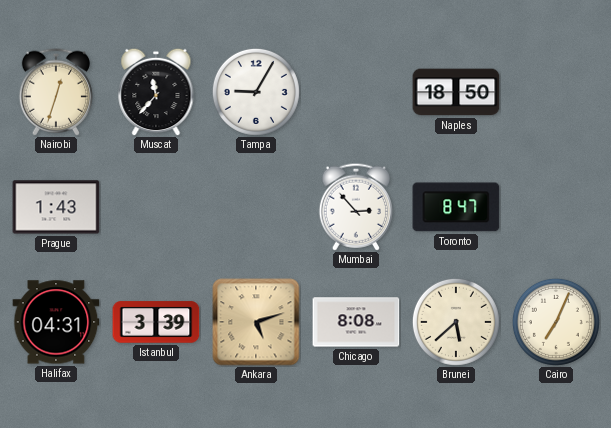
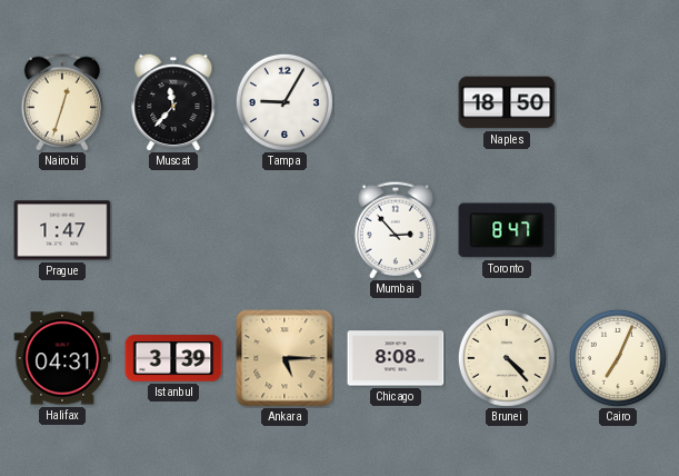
Prague: 1:43 -> 1:47 (62, 230)
Ankara: 5:12 -> 5:15 (284, 358)
Brunei: 5:38 -> 4:23 (507, 358)
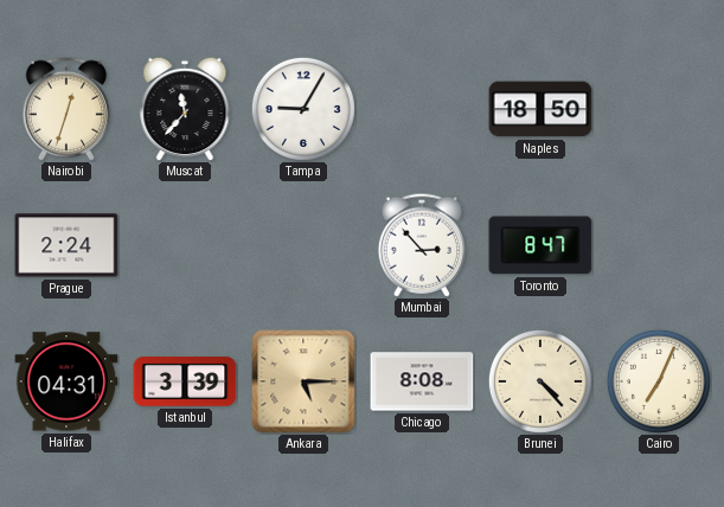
Prague: 1:47 -> 2:24 (66, 245)
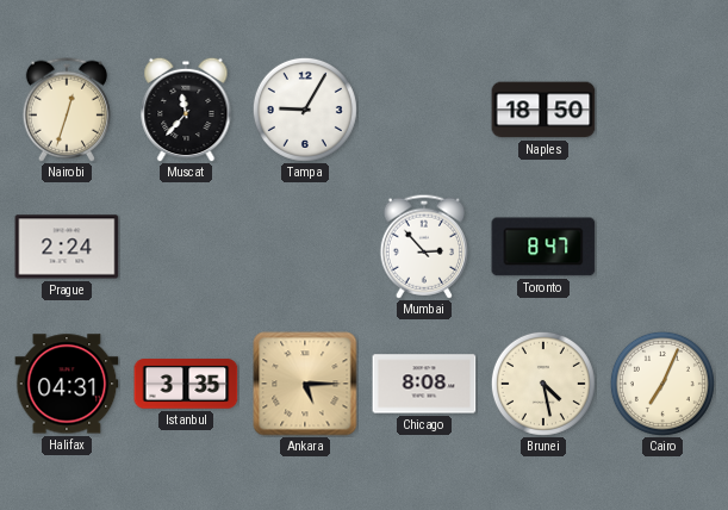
Istanbul: 3:39 -> 3:35 (186, 384)
Brunei: 4:23 -> 4:28 (543, 384)
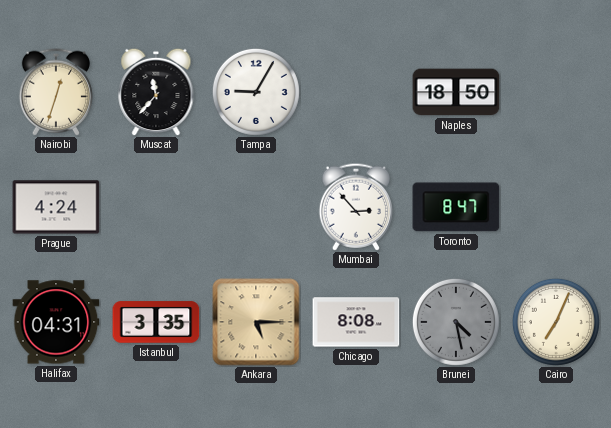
Prague: 2:24 -> 4:24 (56, 207)
Brunei dial: cream -> grey (456, 322)
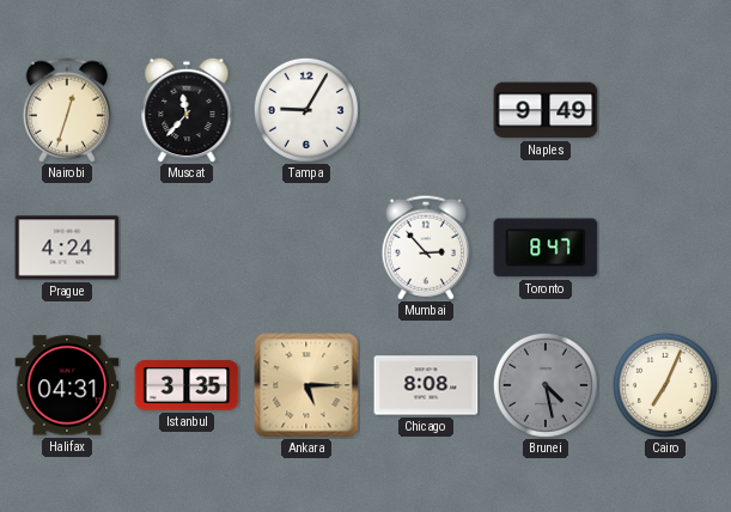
Naples: 18:50 -> 9:49 (546, 110)
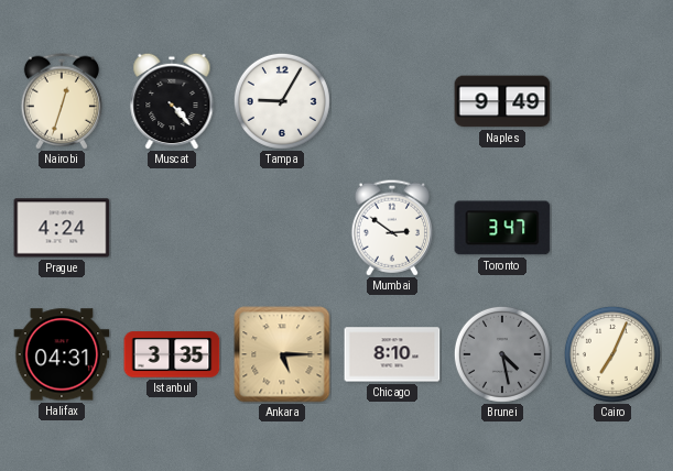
Muscat: 11:37 -> 4:23 (172, 101)
Mumbai: 2:53 -> 2:51 (391, 228)
Toronto: 8:47 -> 3:47 (502, 228)
Chicago: 8:08 -> 8:10 (392, 354)
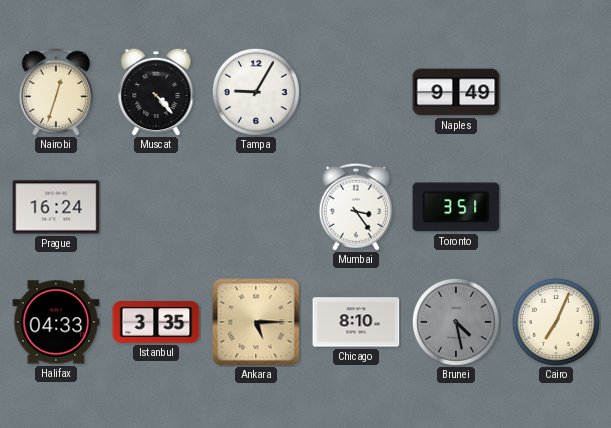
Prague: 4:24 -> 16:24 (56, 207)
Mumbai: 2:51 -> 3:24 (355, 207)
Toronto: 3:47 -> 3:51 (456, 207)
Halifax: 04:31 -> 04:33 (56, 322)
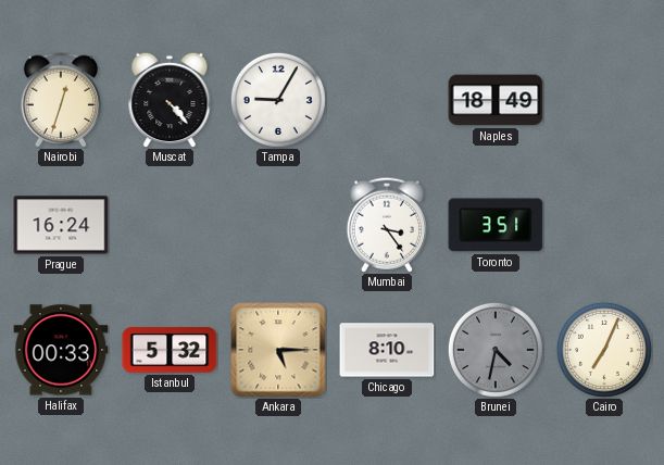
Naples: 9:49 -> 18:49 (496, 100)
Halifax: 04:33 -> 00:33 (61, 350)
Istanbul: 3:35 -> 5:32 (170, 350)
Brunei: 4:28 -> 4:32 (496, 350)
